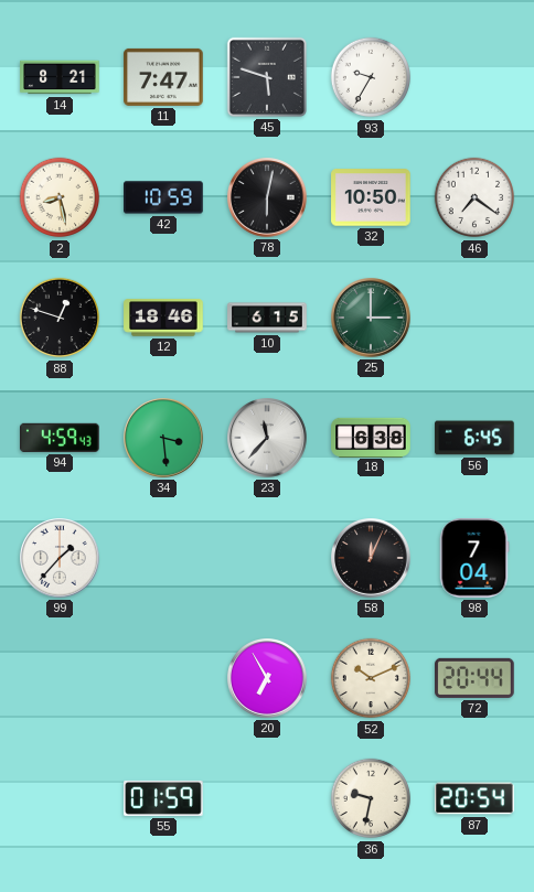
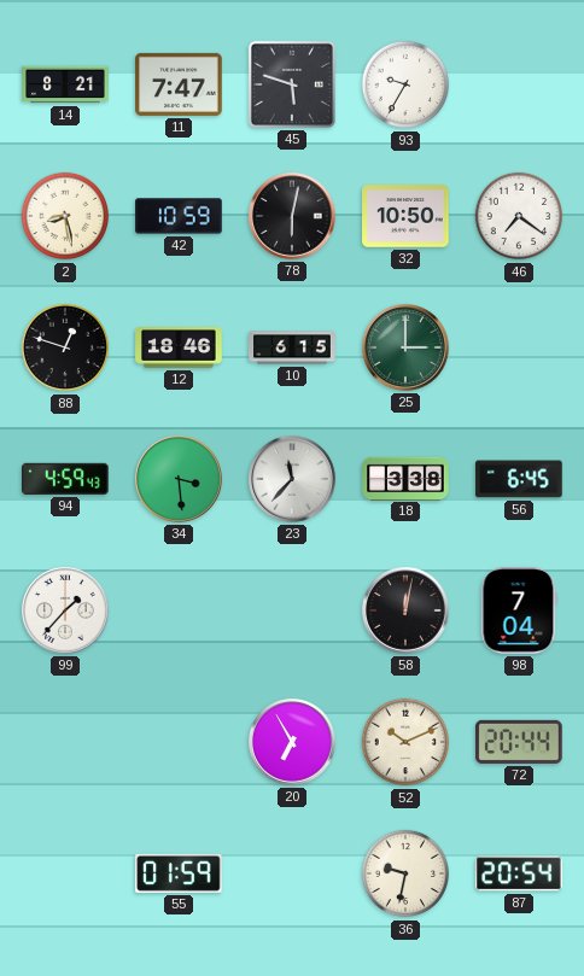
18: 6:38 -> 3:38 (405, 478)
58: 12:04 -> 12:02 (407, 612)
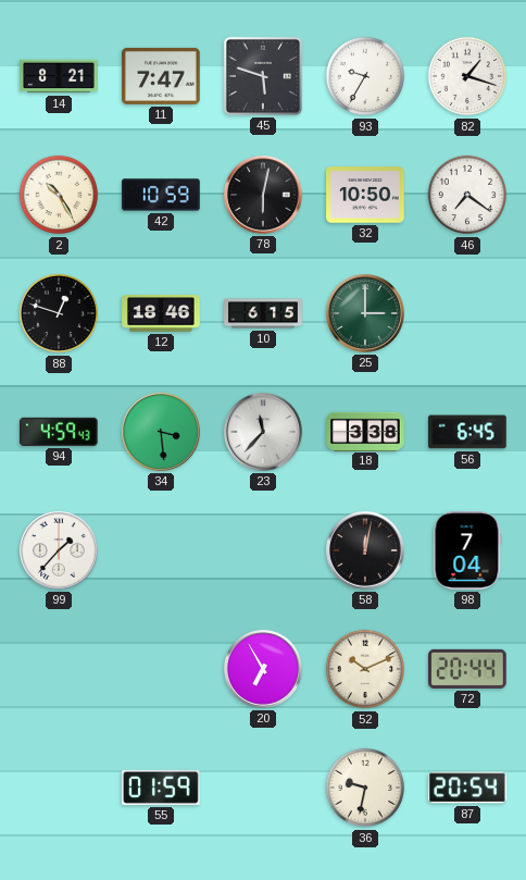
82: none -> 1:18 (467, 76)
2: 8:28 -> 10:25 (59, 195)
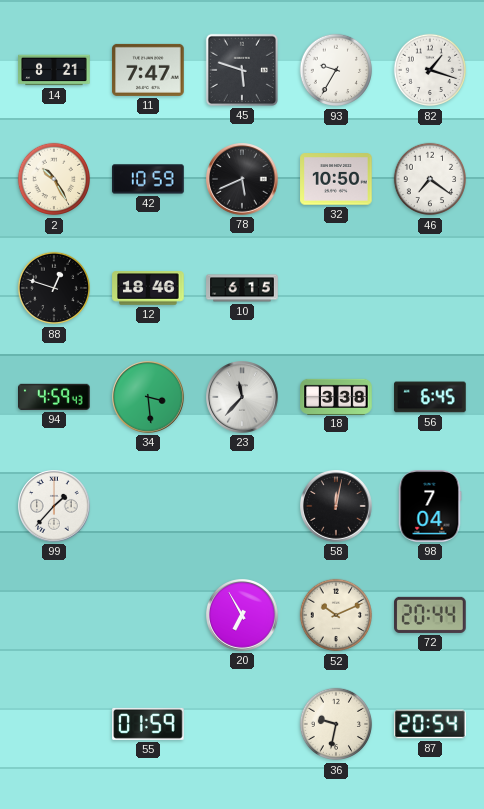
78: 6:02 -> 5:41 (243, 180)
25: 3:00 -> none (366, 314)
